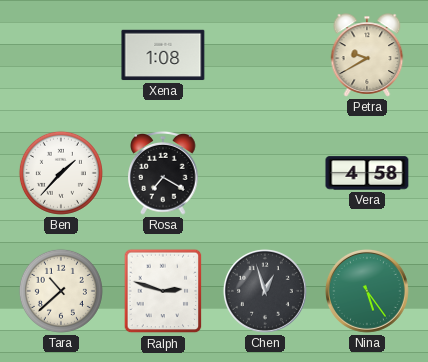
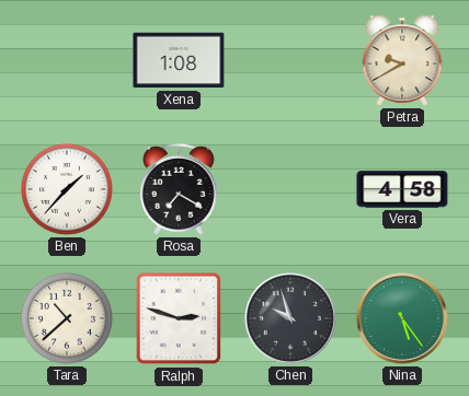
Chen: 12:57 -> 9:57 (290, 318)
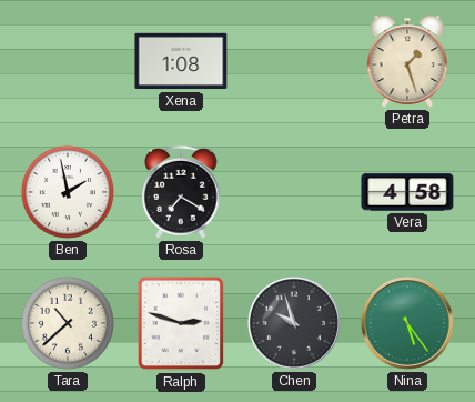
Petra: 9:40 -> 1:27 (407, 61)
Ben: 1:37 -> 1:58 (68, 192)
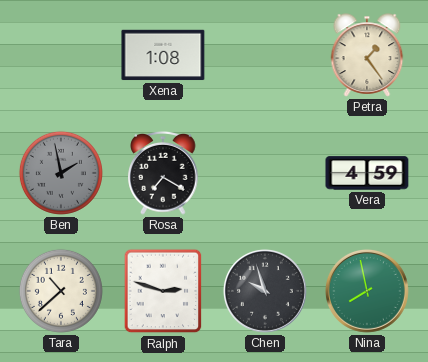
Petra: 1:27 -> 1:24 (367, 55)
Ben dial: white -> grey (61, 173)
Vera: 4:58 -> 4:59 (367, 173)
Nina: 5:24 -> 7:58 (367, 291)
